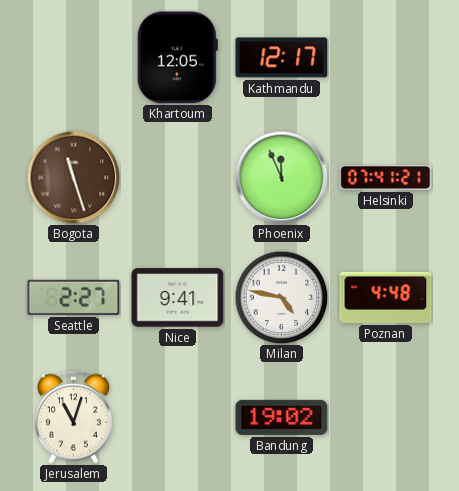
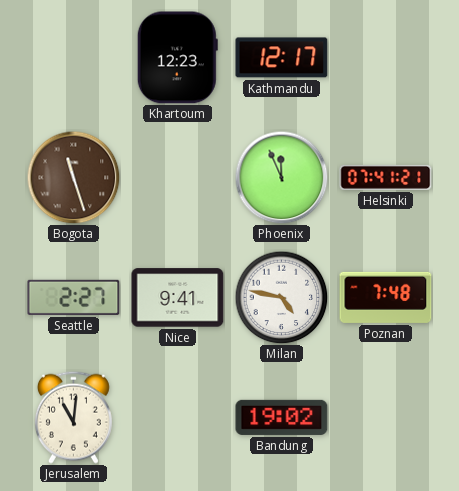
Khartoum: 12:05 -> 12:23 (177, 58)
Poznan: 4:48 -> 7:48 (386, 297)
Jerusalem: 11:03 -> 11:01 (73, 417)
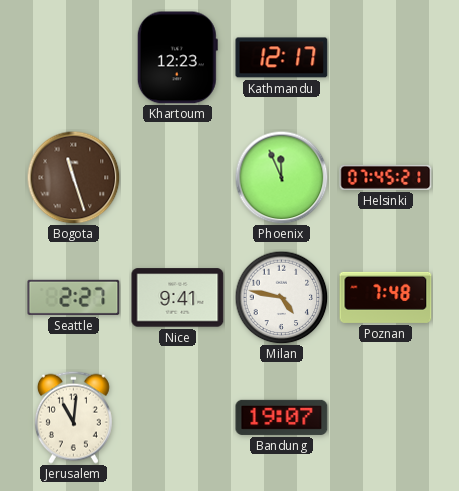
Helsinki: 07:41 -> 07:45 (386, 177)
Bandung: 19:02 -> 19:07 (282, 417)
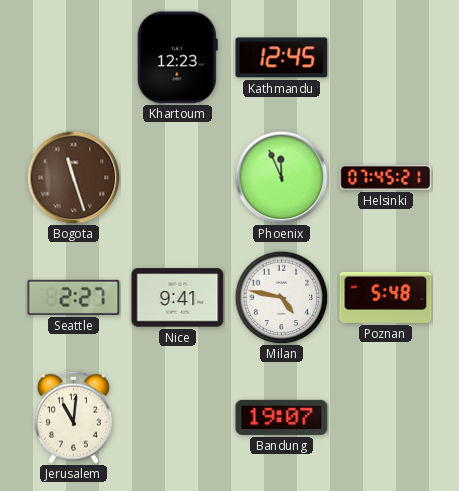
Kathmandu: 12:17 -> 12:45 (282, 58)
Poznan: 7:48 -> 5:48 (386, 297)
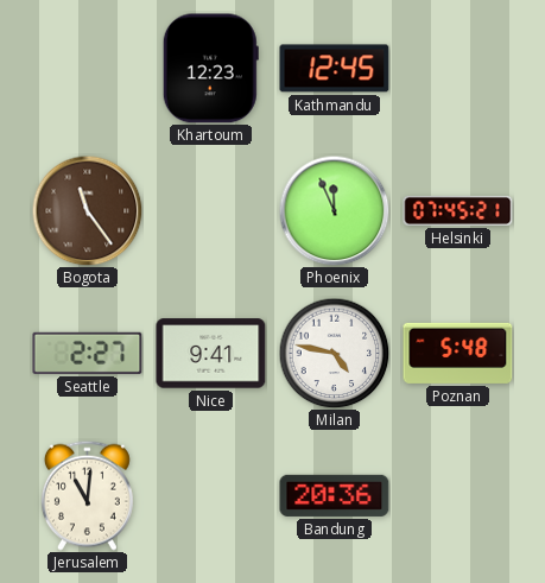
Bogota: 11:27 -> 11:24 (87, 210)
Bandung: 19:07 -> 20:36 (335, 495)
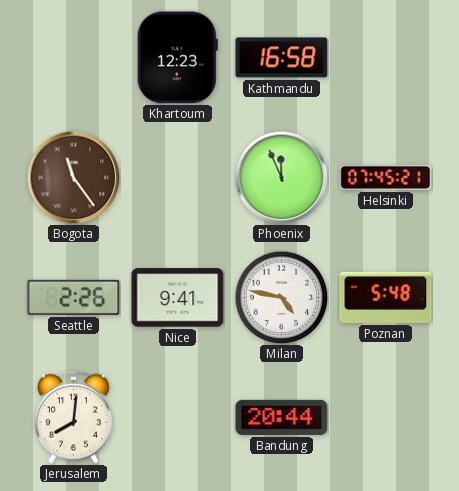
Kathmandu: 12:45 -> 16:58 (282, 58)
Seattle: 2:27 -> 2:26 (74, 297)
Jerusalem: 11:01 -> 8:01 (73, 417)
Bandung: 20:36 -> 20:44 (282, 417)
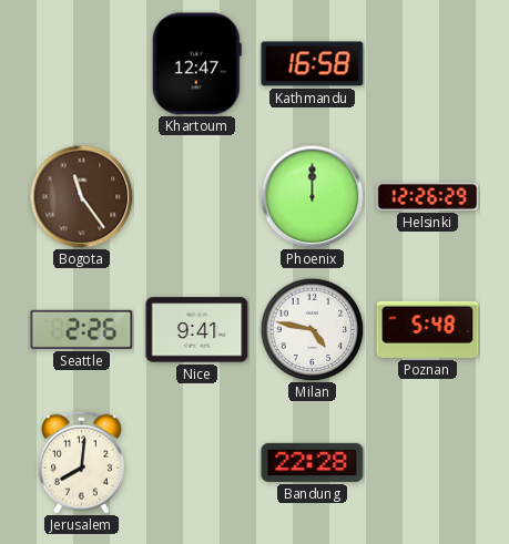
Khartoum: 12:23 -> 12:47 (196, 64)
Phoenix: 11:56 -> 12:00 (312, 196)
Helsinki: 07:45 -> 12:26 (428, 196)
Bandung: 20:44 -> 22:28 (313, 462)
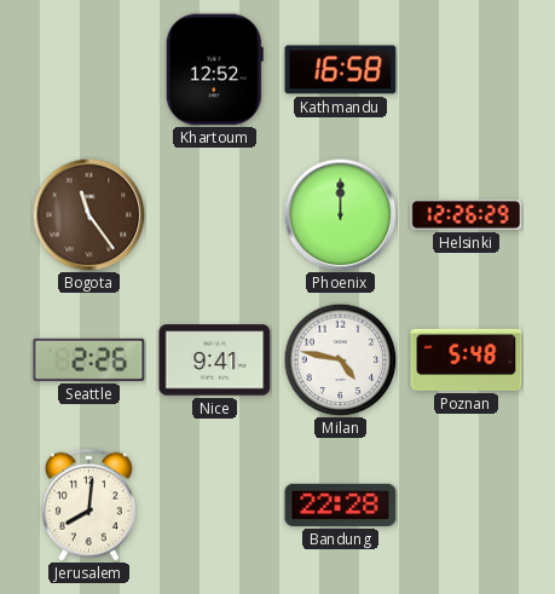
Khartoum: 12:47 -> 12:52 (214, 70)
